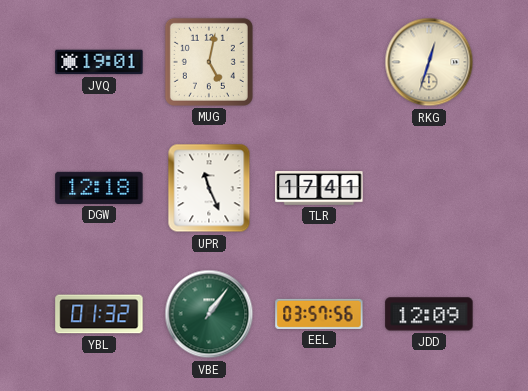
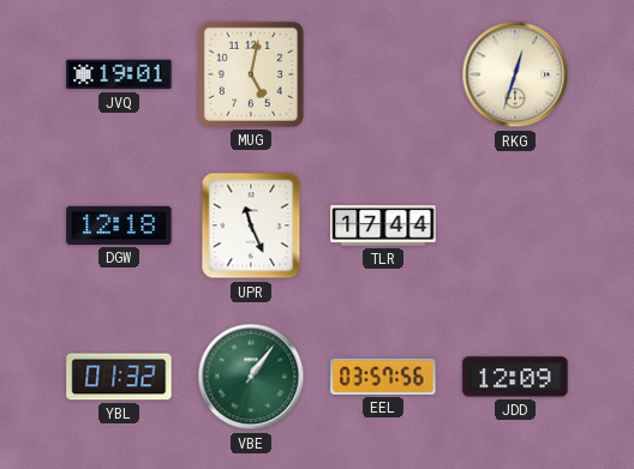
TLR: 17:41 -> 17:44 (383, 227)
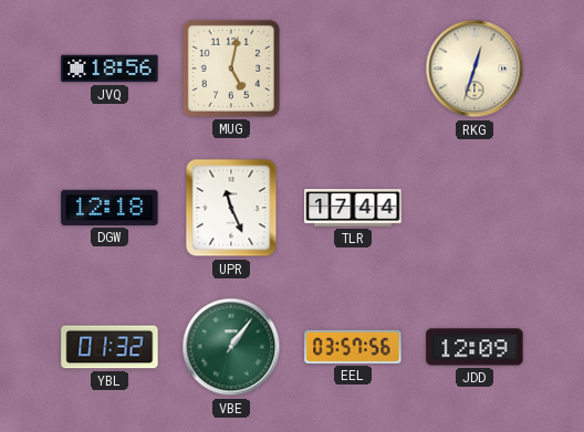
JVQ: 19:01 -> 18:56 (109, 69)
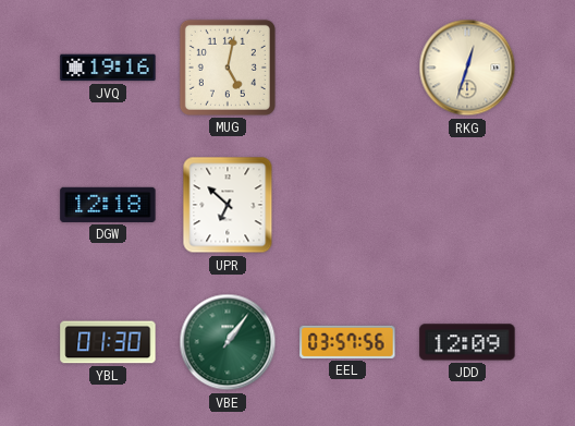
JVQ: 18:56 -> 19:16 (108, 68)
UPR: 11:26 -> 6:52 (228, 205)
TLR: 17:44 -> none (353, 209)
YBL: 01:32 -> 01:30 (108, 342)
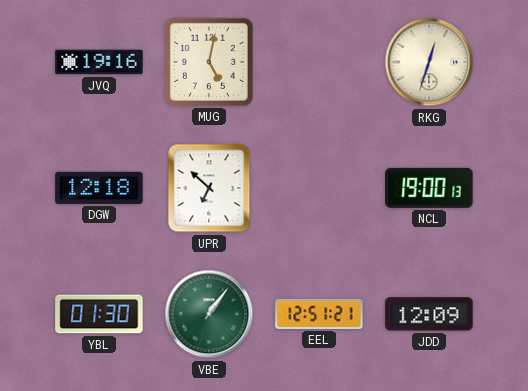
NCL: none -> 19:00 (429, 188)
EEL: 03:57 -> 12:51 (319, 314)
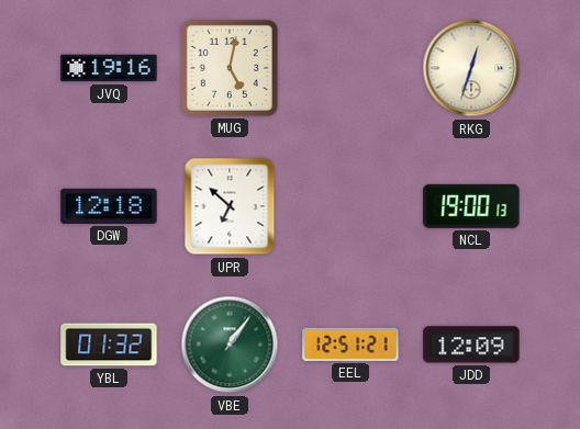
YBL: 01:30 -> 01:32 (109, 345)
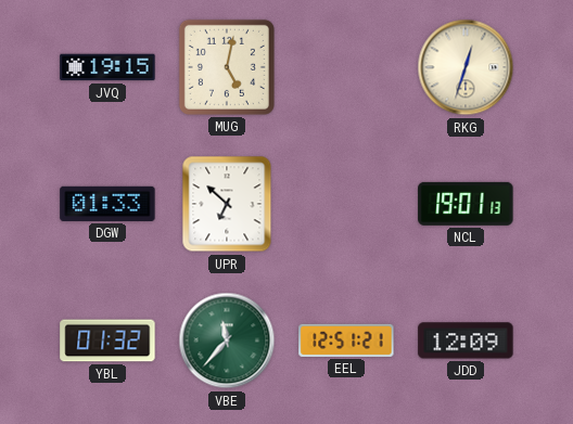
JVQ: 19:16 -> 19:15 (107, 67)
DGW: 12:18 -> 01:33 (107, 204)
NCL: 19:00 -> 19:01 (466, 204)
VBE: 1:06 -> 11:37 (227, 341)
